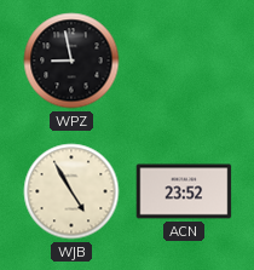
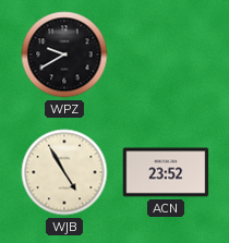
WPZ: 8:58 -> 9:40 (64, 54)
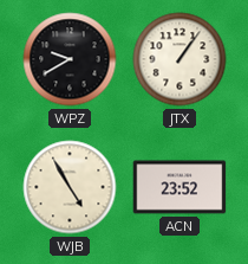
JTX: none -> 1:06 (180, 59)
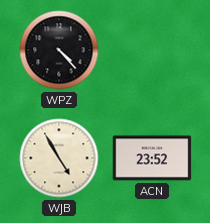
WPZ: 9:40 -> 4:23 (59, 50)
JTX: 1:06 -> none (180, 59)
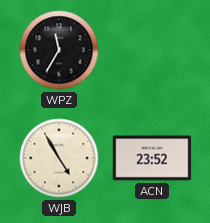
WPZ: 4:23 -> 11:35 (59, 50)
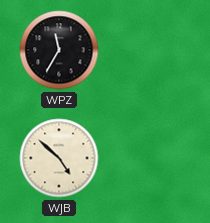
WJB: 4:55 -> 4:52 (59, 158)
ACN: 23:52 -> none (152, 158)
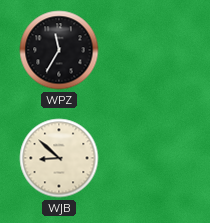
WJB: 4:52 -> 8:52 (59, 158)
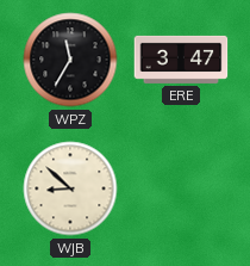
ERE: none -> 3:47 (181, 60)
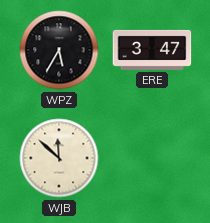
WPZ: 11:35 -> 5:35 (59, 50)
WJB: 8:52 -> 11:52 (59, 158)
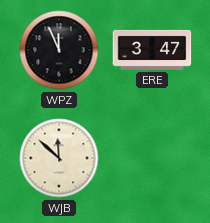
WPZ: 5:35 -> 11:56 (59, 50)
